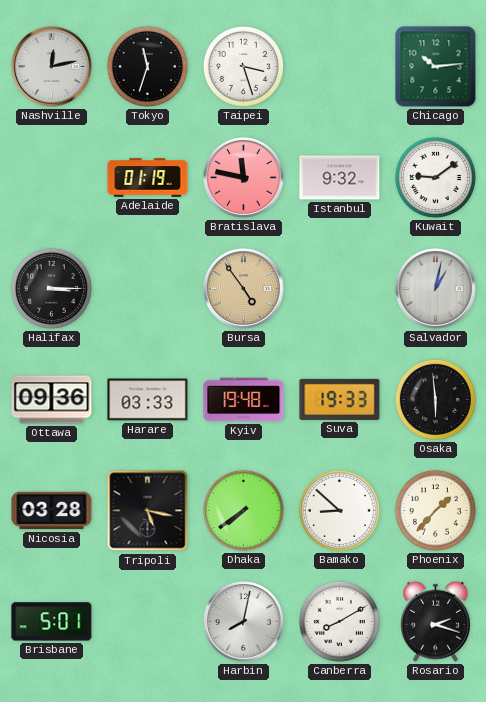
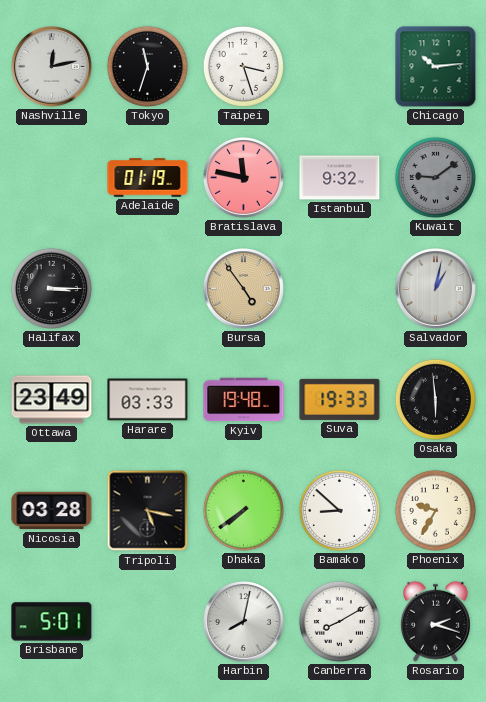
Kuwait dial: white -> grey (435, 177)
Ottawa: 09:36 -> 23:49 (52, 400)
Phoenix: 1:37 -> 9:35 (435, 510)
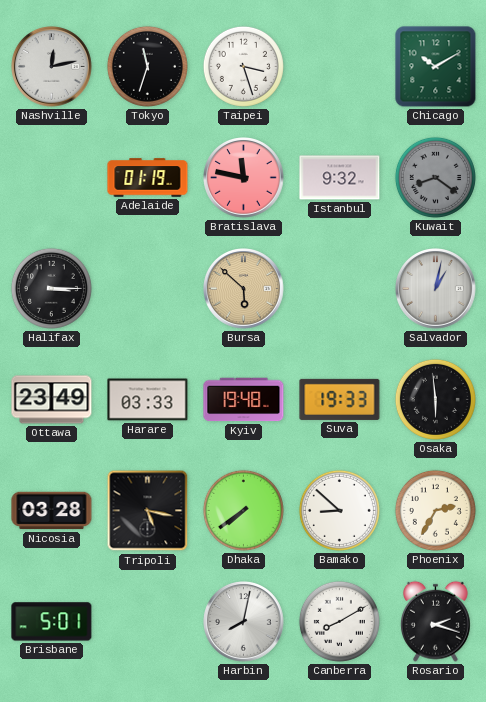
Chicago: 10:14 -> 10:10 (436, 67)
Kuwait: 9:09 -> 8:21 (435, 177)
Bursa: 4:54 -> 5:52 (244, 289)
Phoenix: 9:35 -> 2:35 (435, 510)
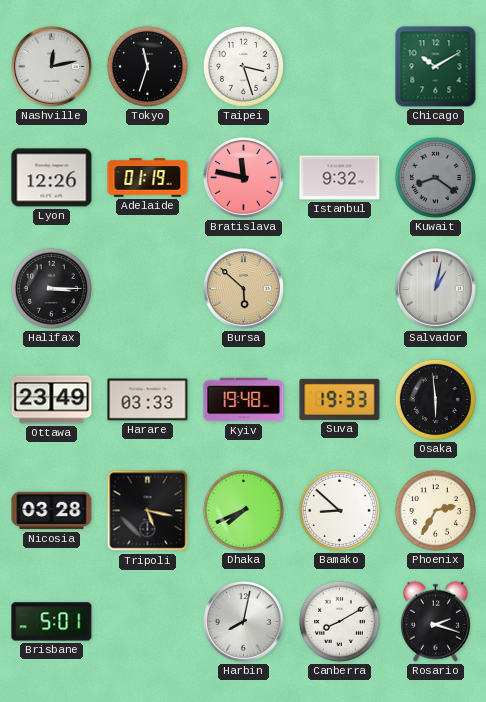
Lyon: none -> 12:26 (52, 178)
Dhaka: 7:39 -> 7:41 (243, 510)
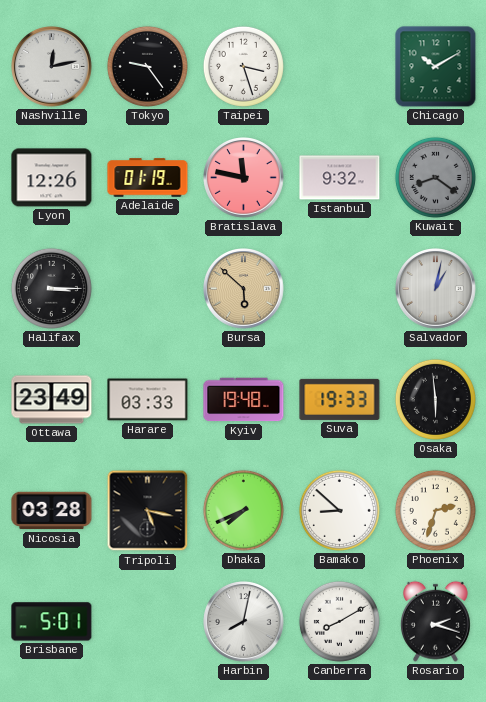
Tokyo: 11:33 -> 9:24 (147, 66)
Phoenix: 2:35 -> 2:33 (435, 510)
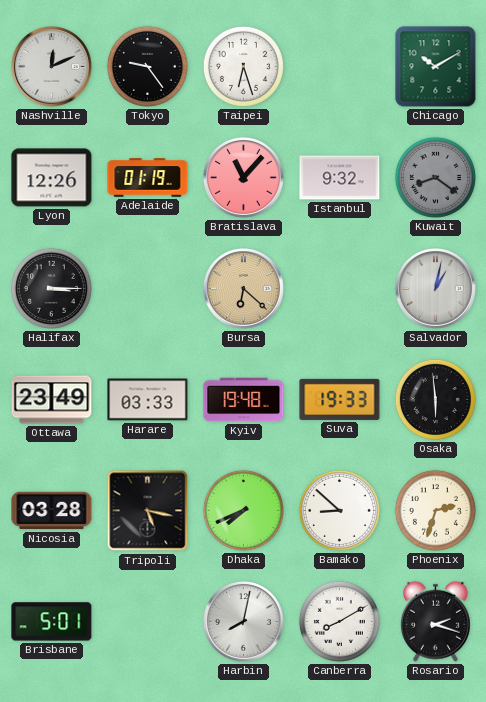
Nashville: 12:13 -> 12:11 (52, 67)
Taipei: 3:27 -> 6:27 (243, 66)
Bratislava: 11:47 -> 11:07 (244, 178)
Bursa: 5:52 -> 6:22 (244, 289)
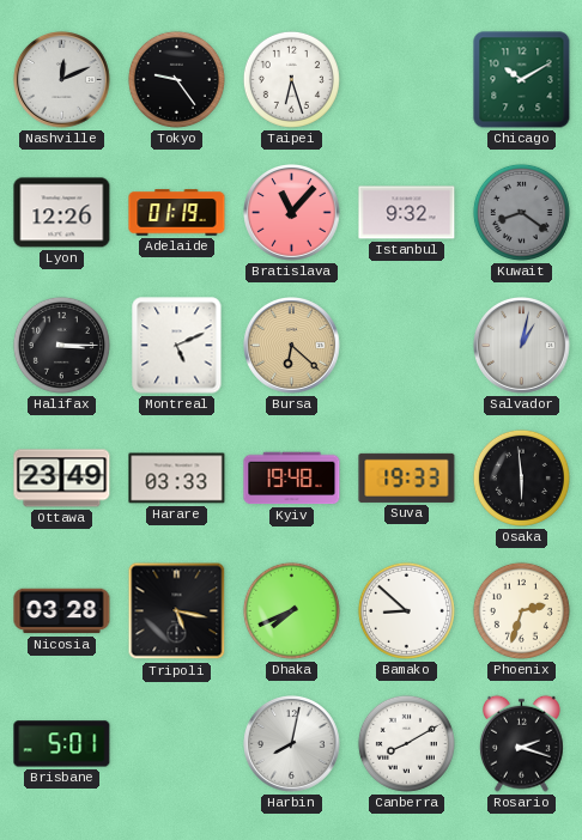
Montreal: none -> 5:11 (177, 346)
